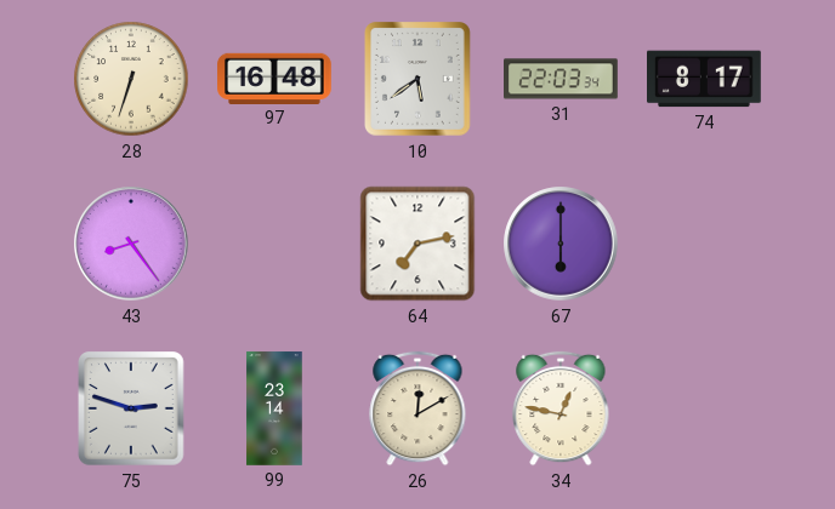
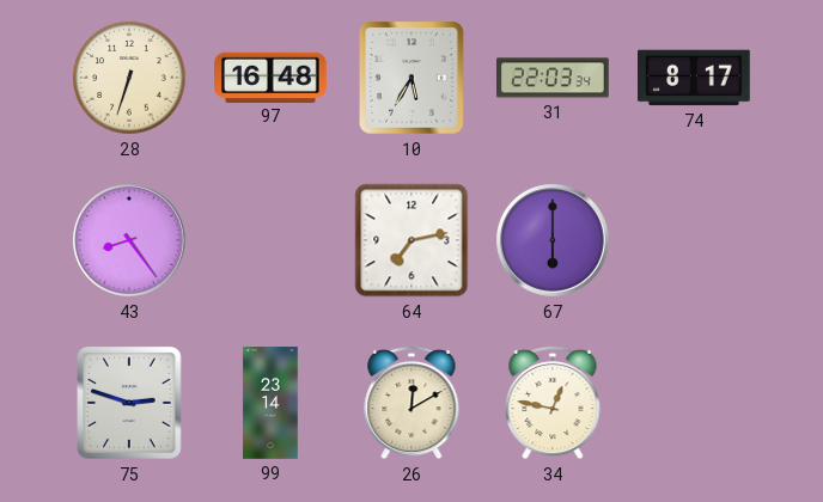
10: 5:39 -> 5:35 (413, 78)
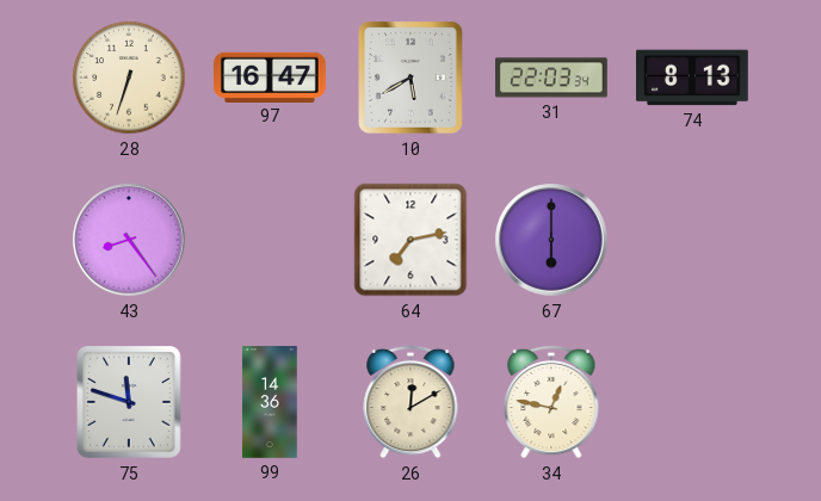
97: 16:48 -> 16:47 (270, 76)
10: 5:35 -> 5:40 (412, 78)
74: 8:17 -> 8:13 (693, 78)
75: 2:48 -> 11:48 (130, 402)
99: 23:14 -> 14:36 (270, 402)
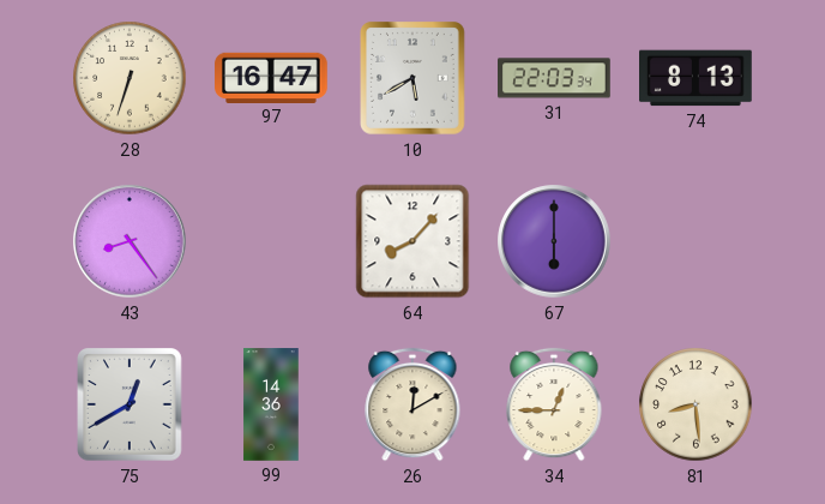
64: 7:13 -> 8:07 (412, 241)
75: 11:48 -> 12:40 (131, 404)
34: 12:47 -> 12:45 (554, 404)
81: none -> 8:29 (695, 404)
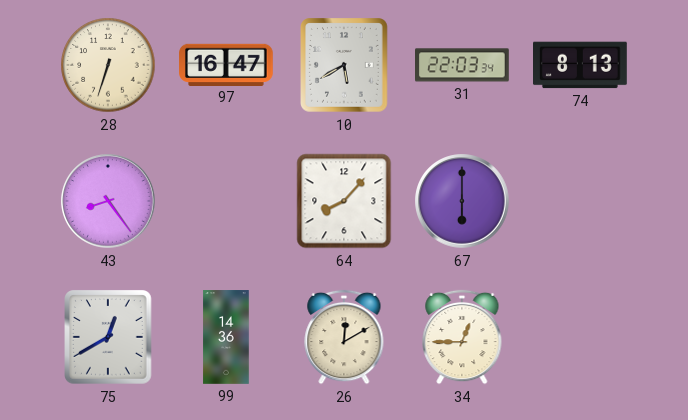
81: 8:29 -> none (695, 404)
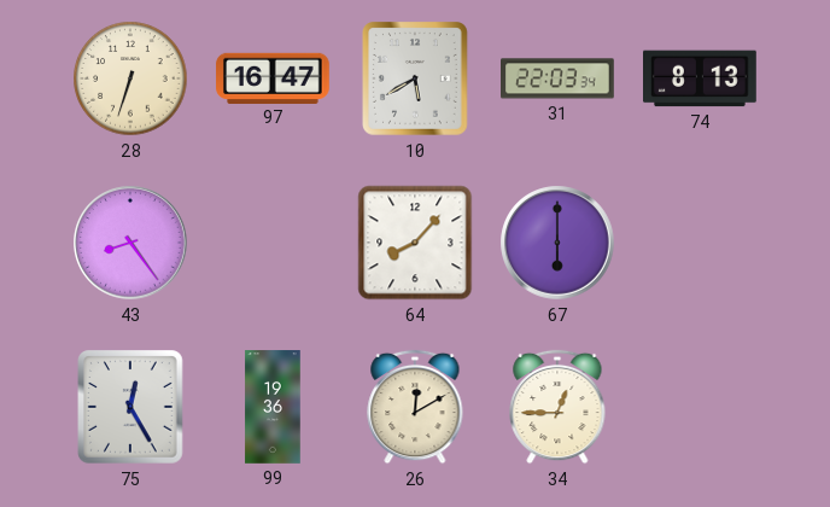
75: 12:40 -> 12:25 (131, 407)
99: 14:36 -> 19:36 (273, 407)
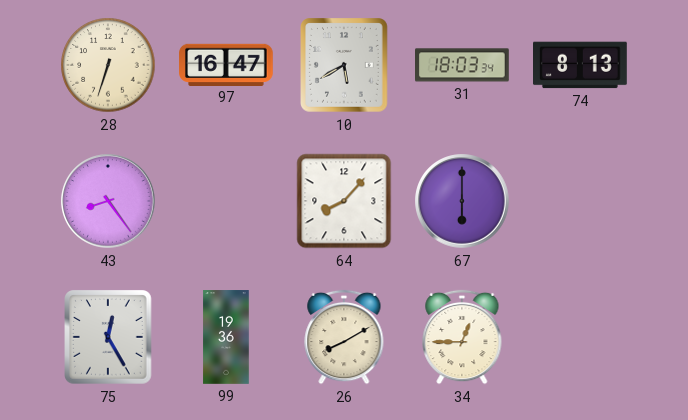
31: 22:03 -> 18:03 (463, 65)
26: 12:10 -> 8:10 (344, 337)
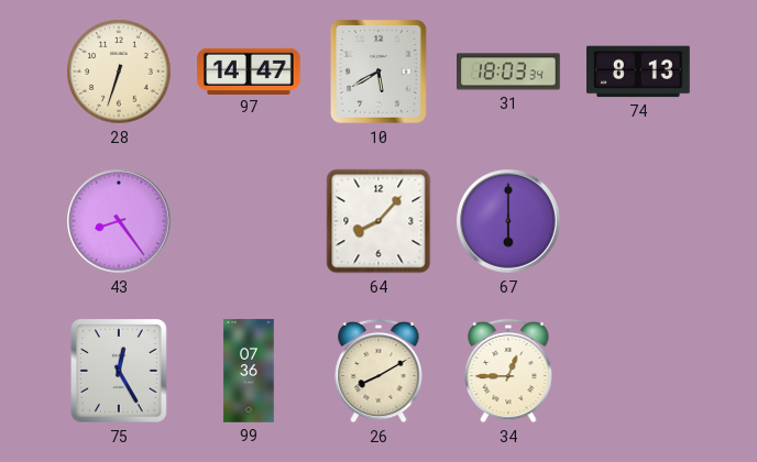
97: 16:47 -> 14:47 (249, 70)
99: 19:36 -> 07:36 (249, 371)
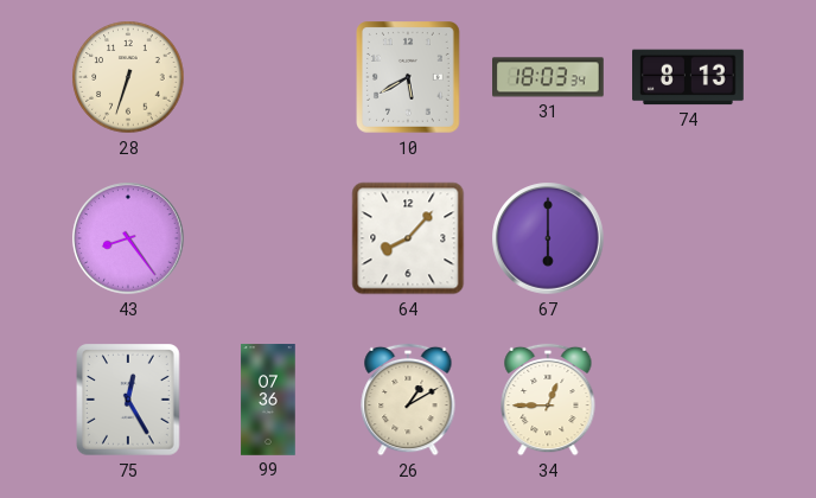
97: 14:47 -> none (249, 70)
26: 8:10 -> 1:10 (408, 400)
